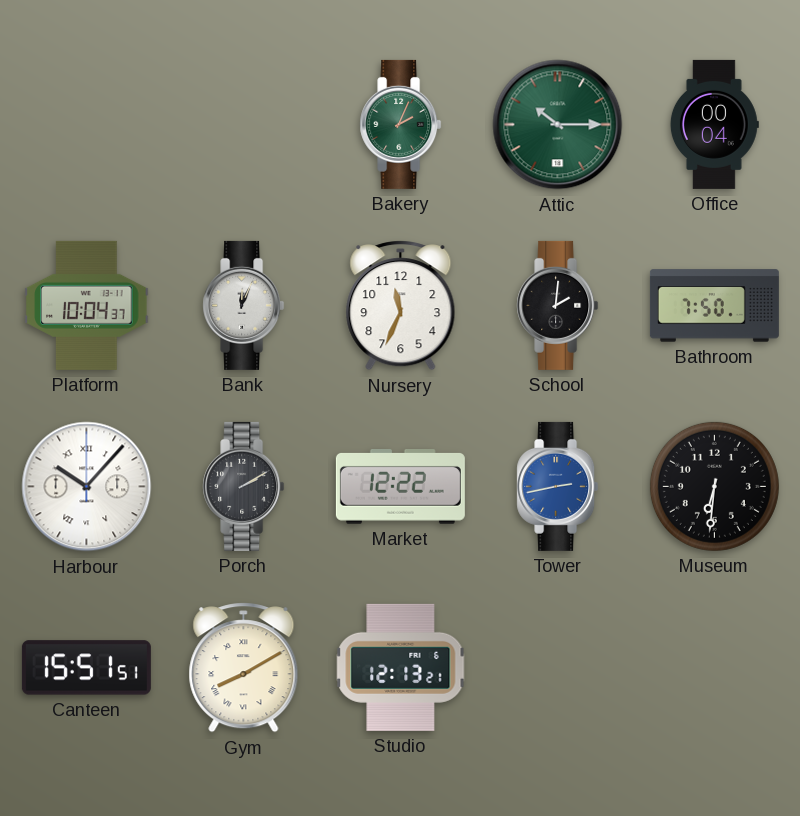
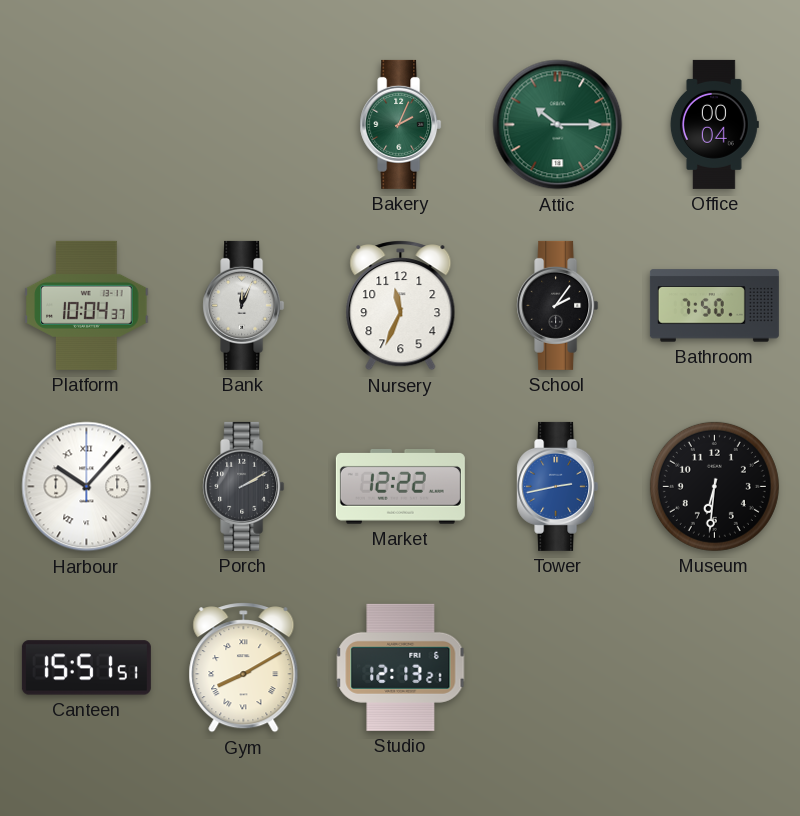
School: 2:01 -> 2:06 (558, 305)
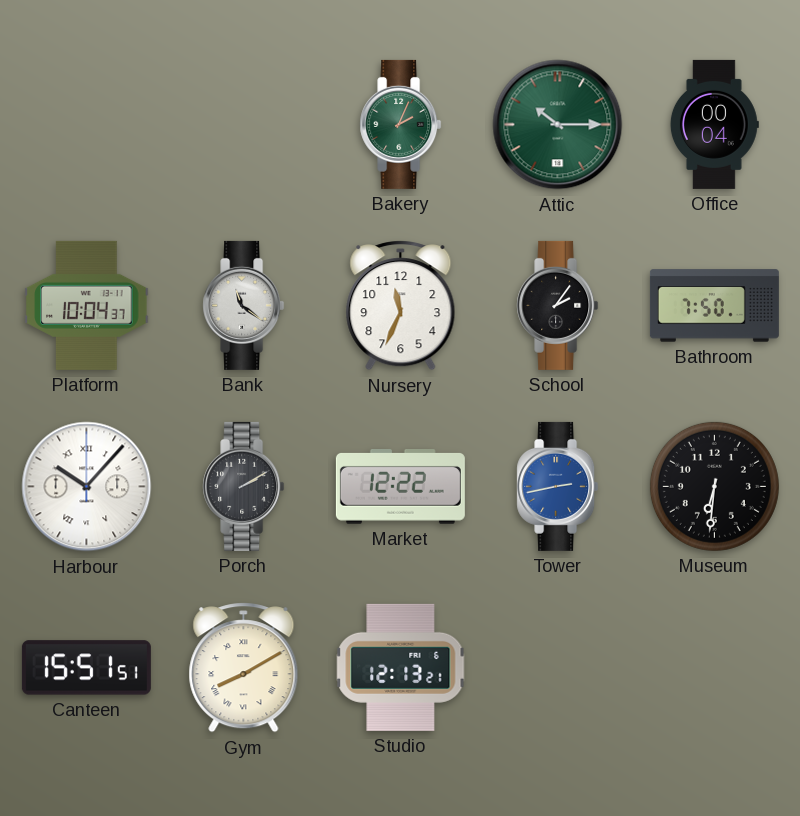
Bank: 12:04 -> 11:21 (244, 305)
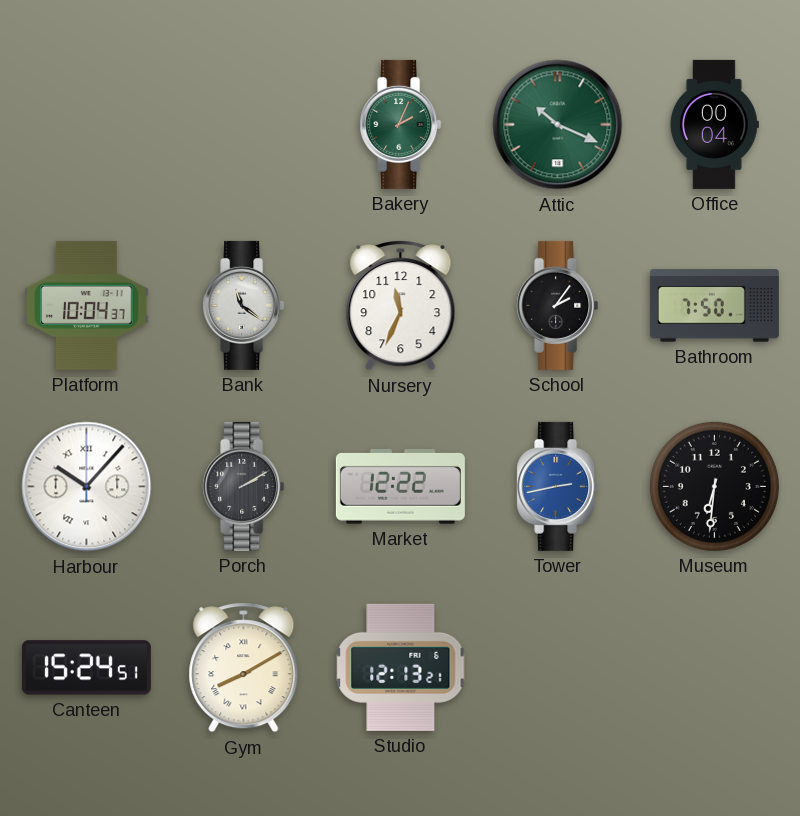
Attic: 10:15 -> 10:19 (558, 125)
Canteen: 15:51 -> 15:24 (86, 668)
